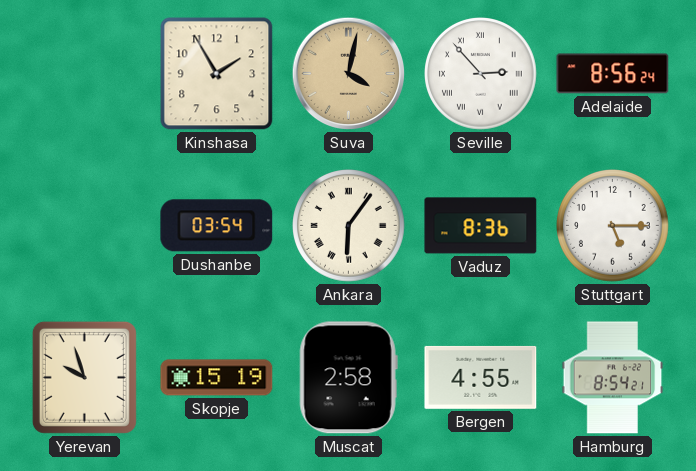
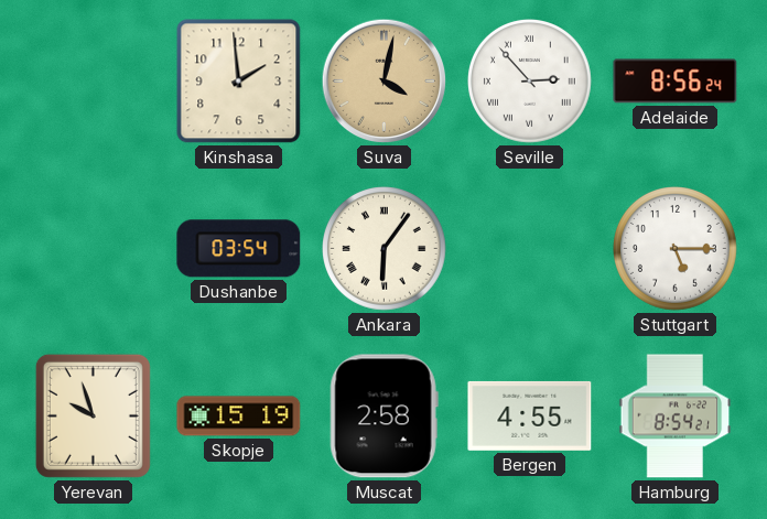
Kinshasa: 1:55 -> 1:59 (239, 82)
Vaduz: 8:36 -> none (481, 226)
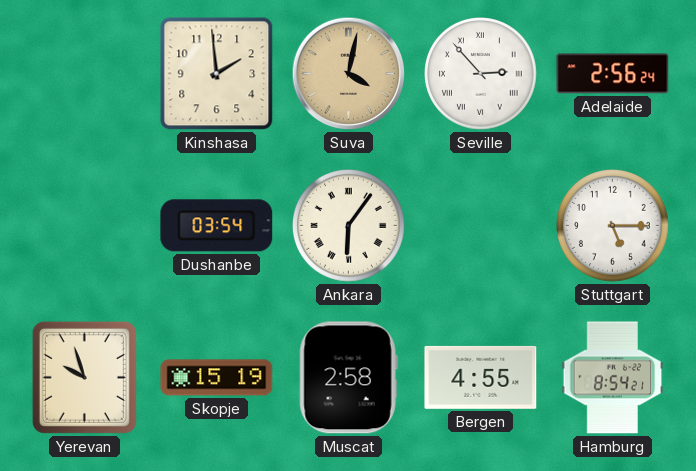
Adelaide: 8:56 -> 2:56 (613, 74)
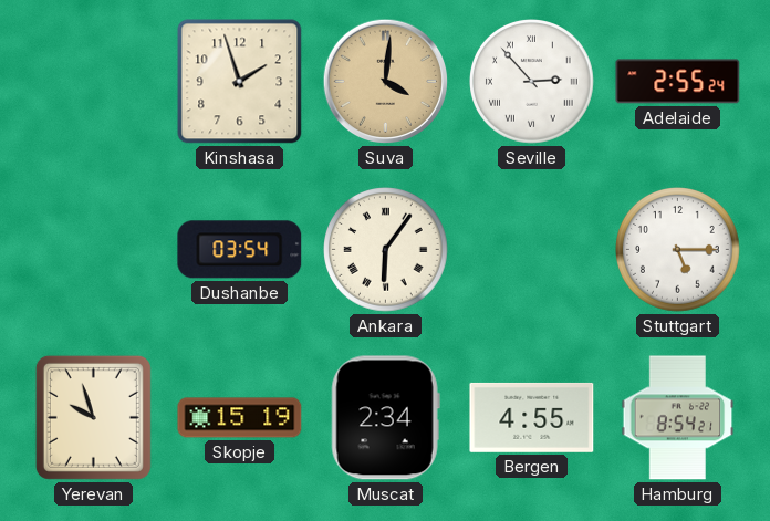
Kinshasa: 1:59 -> 1:57 (240, 82)
Suva: 4:02 -> 4:01 (386, 82)
Adelaide: 2:56 -> 2:55 (678, 82)
Muscat: 2:58 -> 2:34 (385, 418)
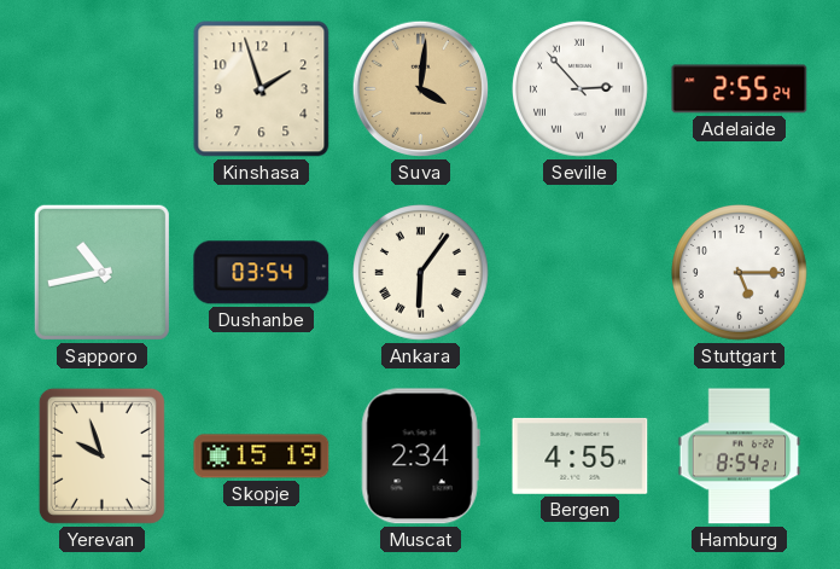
Sapporo: none -> 10:43 (101, 272)
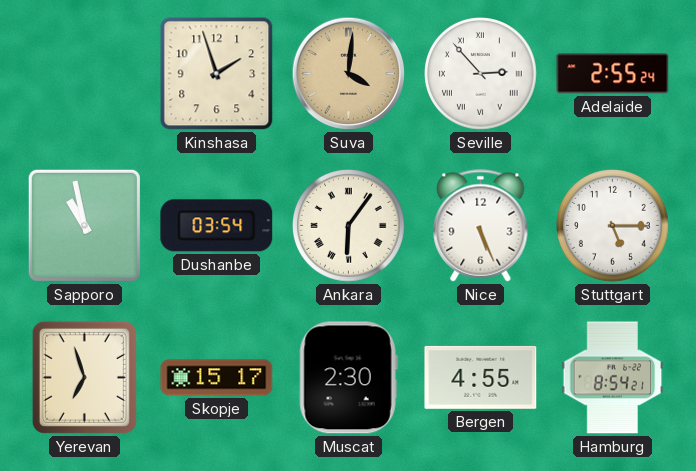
Sapporo: 10:43 -> 10:58 (84, 225)
Nice: none -> 5:26 (481, 226)
Yerevan: 9:57 -> 6:57 (84, 377)
Skopje: 15:19 -> 15:17 (217, 378)
Muscat: 2:34 -> 2:30 (348, 378)
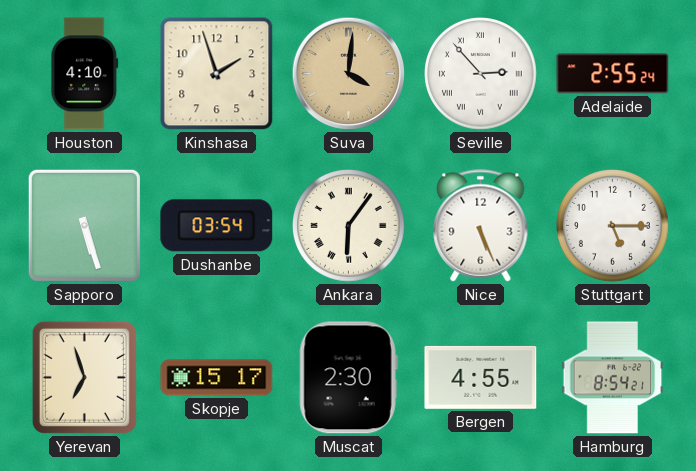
Houston: none -> 4:10 (85, 74)
Sapporo: 10:58 -> 5:27 (84, 225)
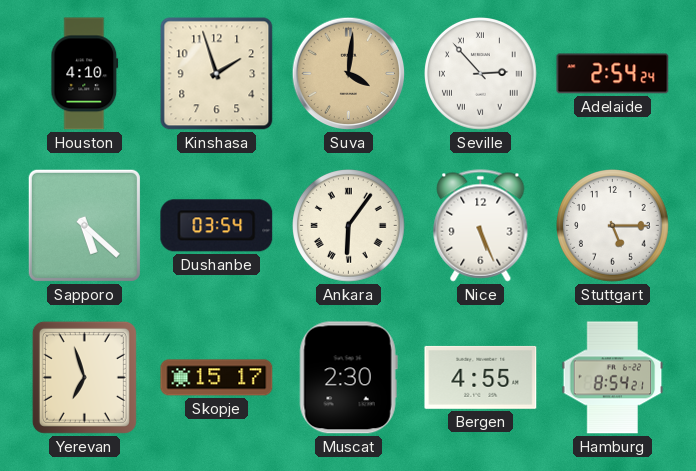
Adelaide: 2:55 -> 2:54 (613, 74)
Sapporo: 5:27 -> 5:22 (84, 225)
